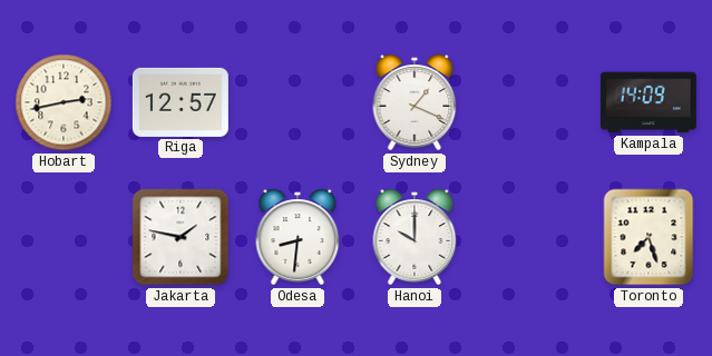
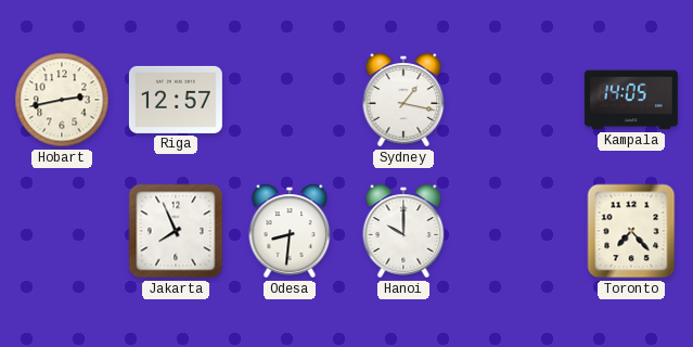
Sydney: 1:19 -> 1:17 (403, 100)
Kampala: 14:09 -> 14:05 (631, 100)
Jakarta: 1:47 -> 7:56 (176, 231)
Toronto: 7:27 -> 7:23 (631, 231)
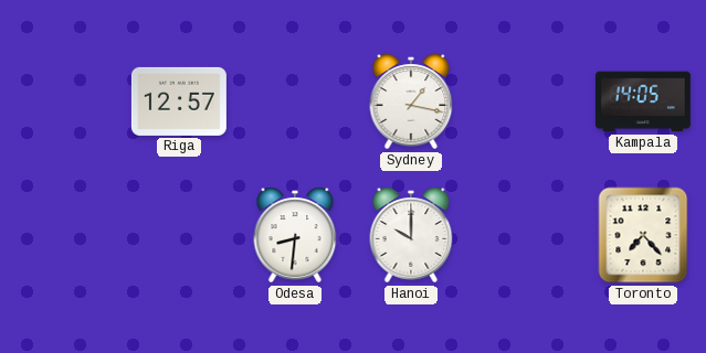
Hobart: 2:43 -> none (62, 100)
Jakarta: 7:56 -> none (176, 231)
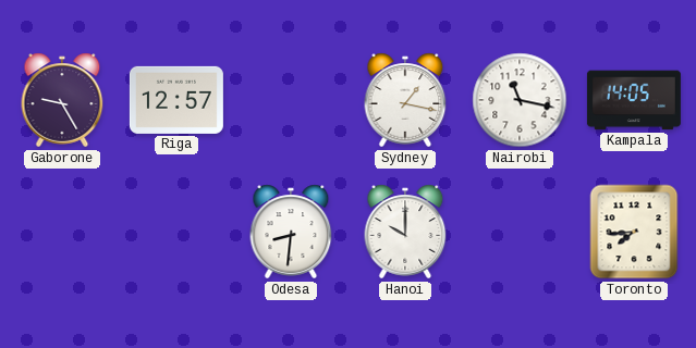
Gaborone: none -> 9:25 (62, 100)
Nairobi: none -> 11:17 (520, 100)
Toronto: 7:23 -> 7:44 (634, 232)
